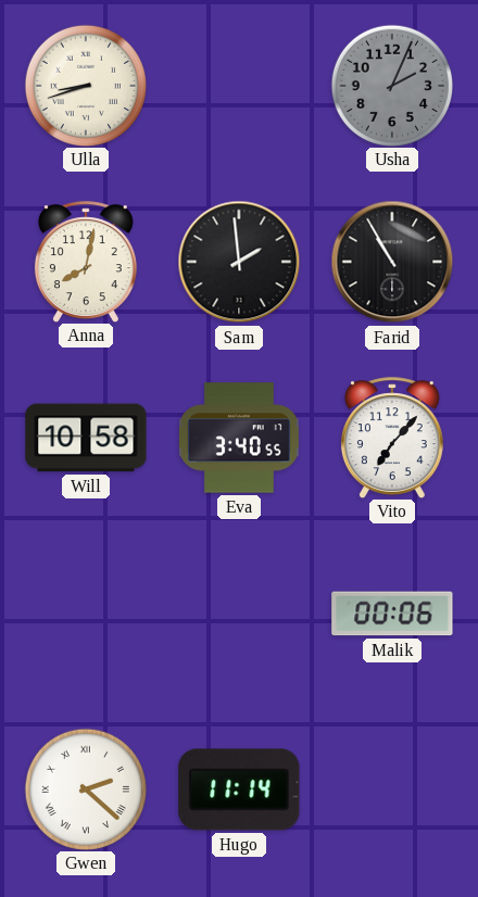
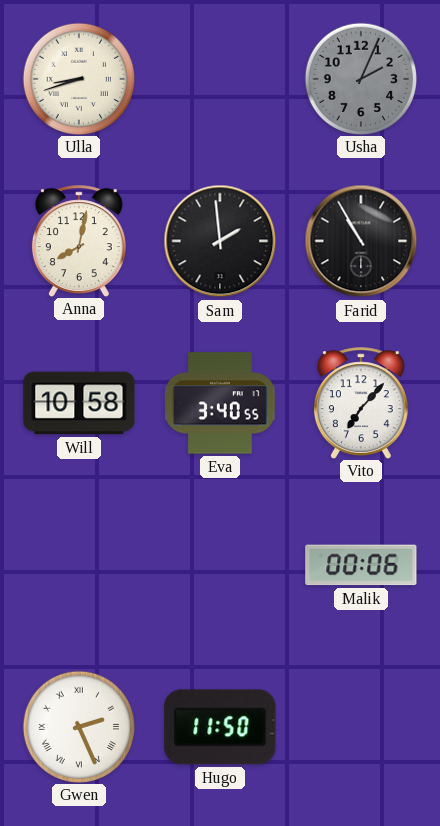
Gwen: 2:22 -> 2:26 (78, 726)
Hugo: 11:14 -> 11:50 (220, 727)
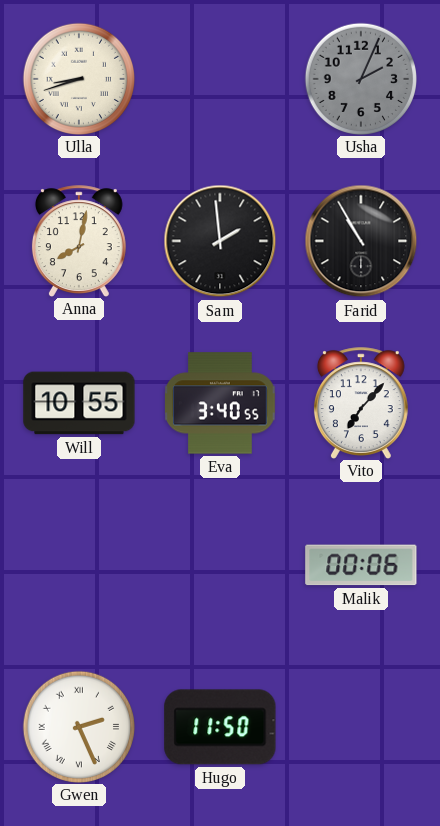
Will: 10:58 -> 10:55 (79, 403)
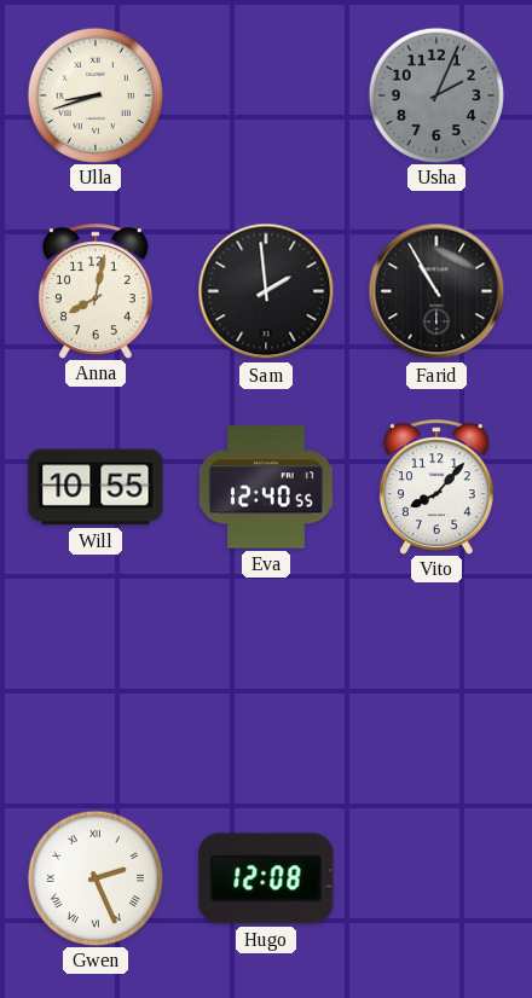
Eva: 3:40 -> 12:40 (266, 487)
Vito: 7:07 -> 8:07 (436, 487)
Malik: 00:06 -> none (361, 565)
Hugo: 11:50 -> 12:08 (266, 878)
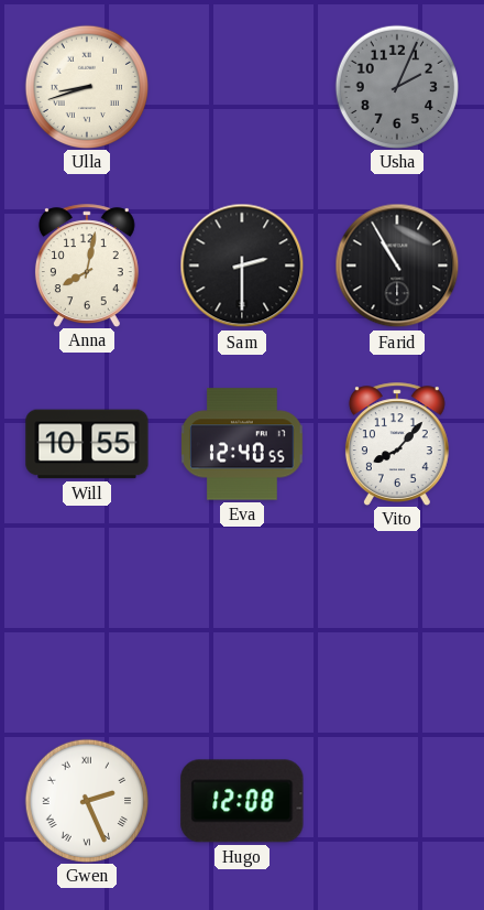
Sam: 1:59 -> 2:30 (242, 266)
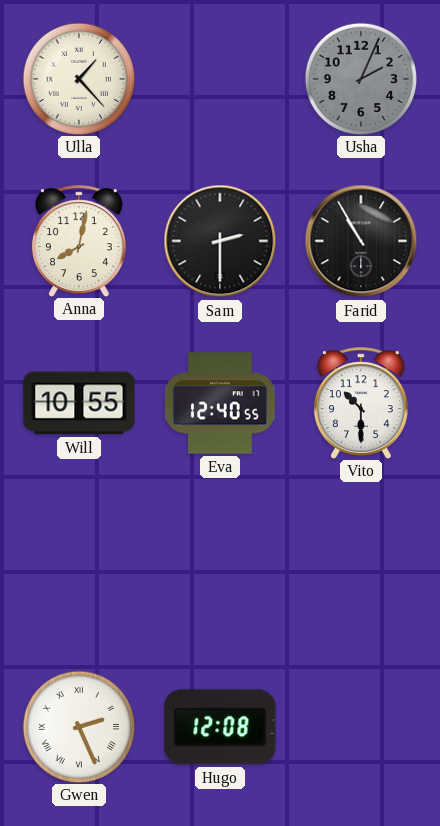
Ulla: 8:42 -> 1:23 (78, 78)
Vito: 8:07 -> 10:30 (361, 403)
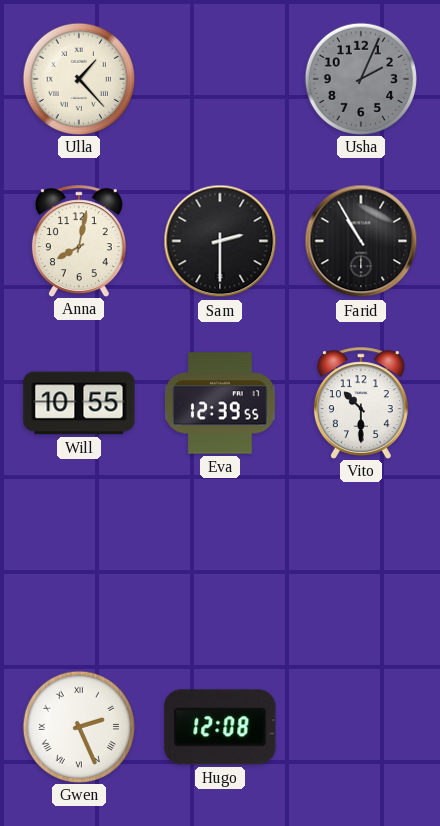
Eva: 12:40 -> 12:39 (220, 403)
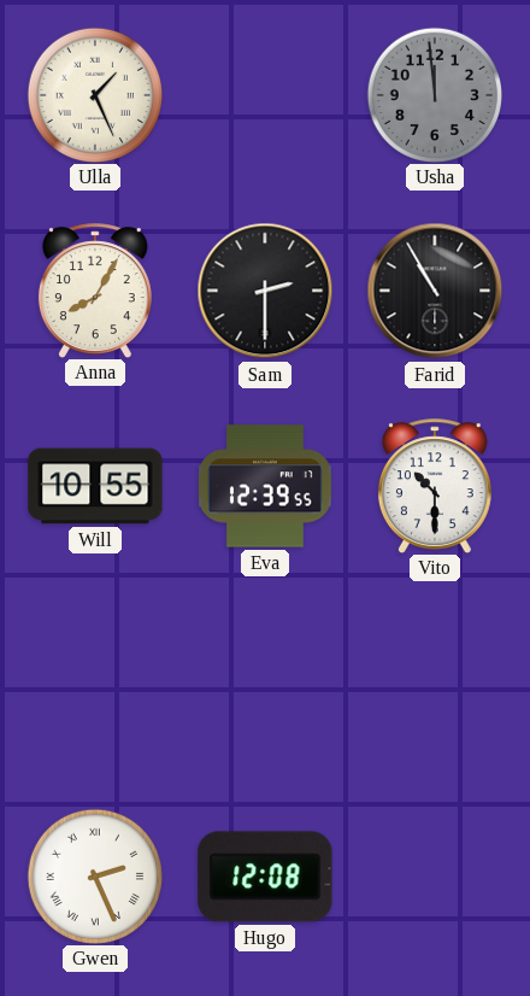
Ulla: 1:23 -> 1:26 (94, 94)
Usha: 2:04 -> 11:59 (434, 94)
Anna: 8:02 -> 8:05 (95, 291)
